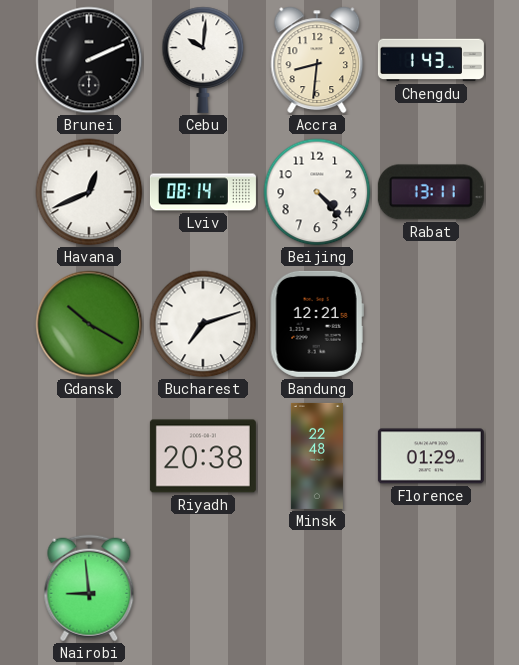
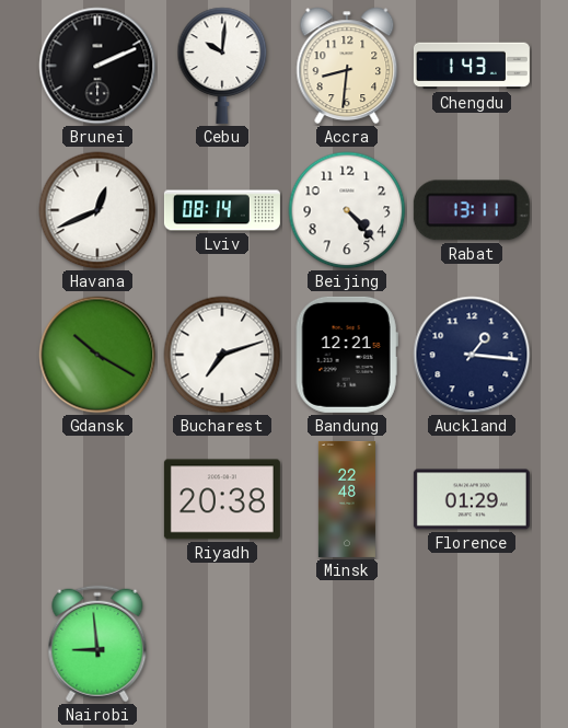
Auckland: none -> 1:16 (472, 355)
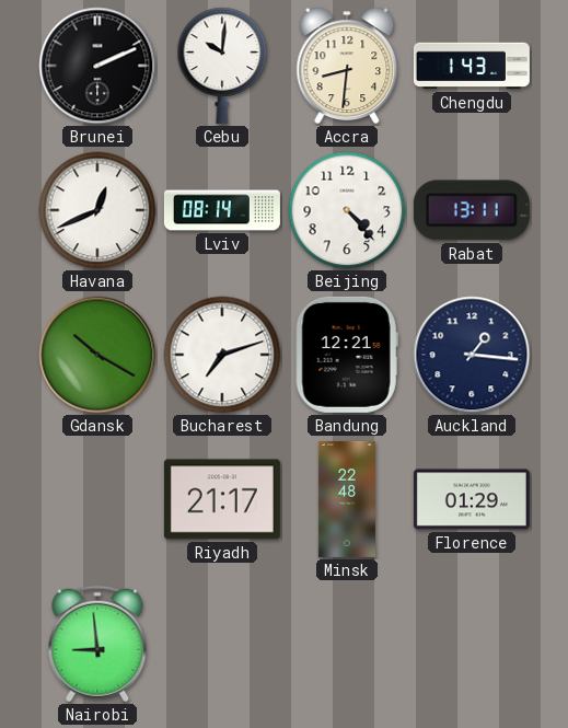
Riyadh: 20:38 -> 21:17 (222, 499)
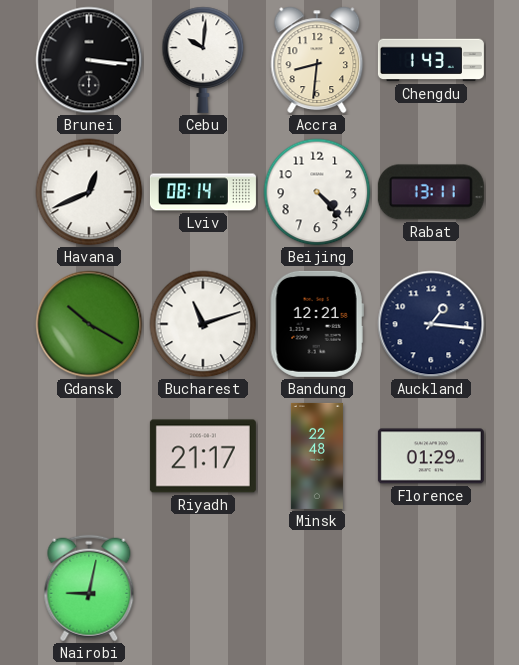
Brunei: 2:11 -> 3:16 (89, 60)
Bucharest: 7:12 -> 11:12 (203, 324)
Nairobi: 8:59 -> 9:02 (89, 588)
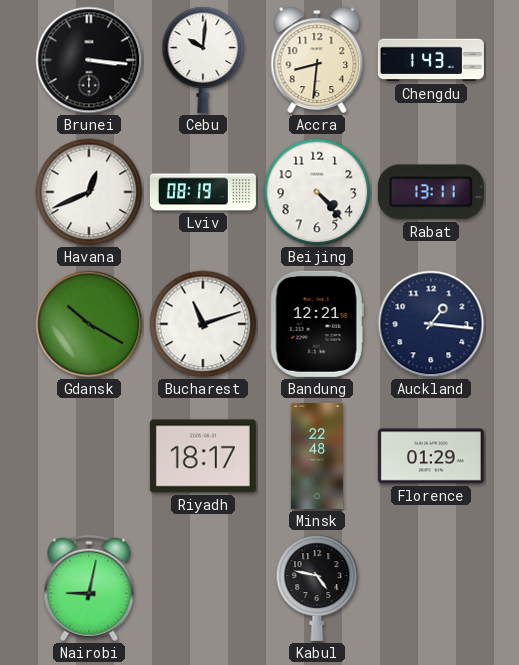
Lviv: 08:14 -> 08:19 (203, 192)
Riyadh: 21:17 -> 18:17 (203, 456)
Kabul: none -> 4:47 (317, 588)
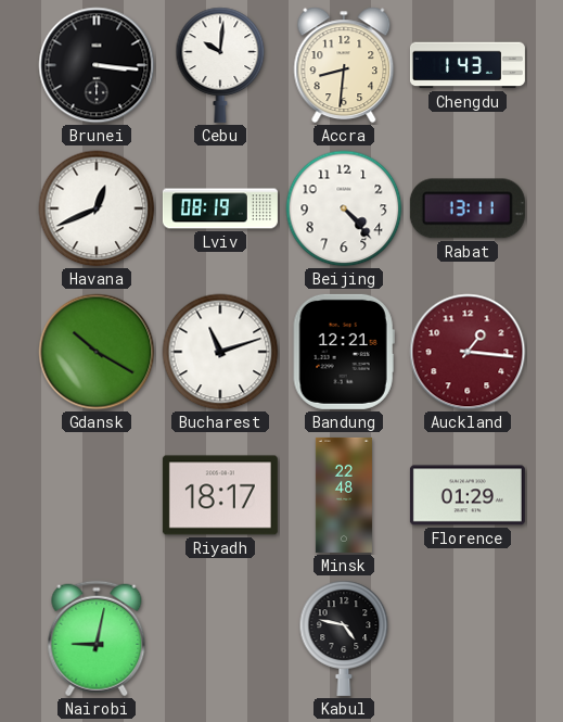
Auckland dial: navy -> burgundy (468, 352)
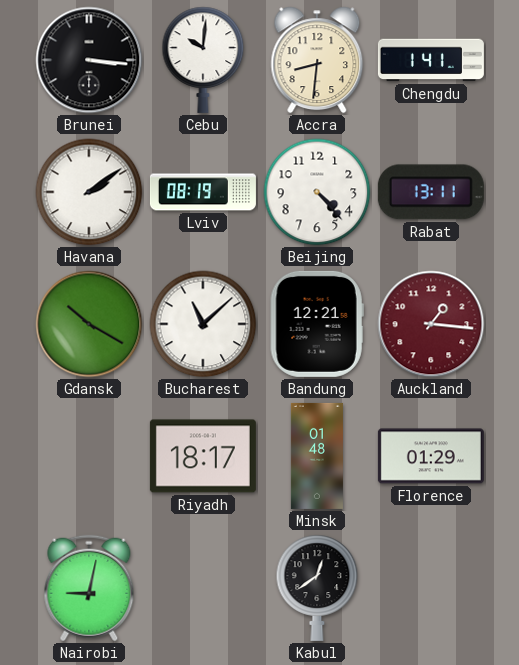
Chengdu: 1:43 -> 1:41 (431, 60)
Havana: 12:41 -> 2:09 (89, 192)
Bucharest: 11:12 -> 11:08 (203, 324)
Minsk: 22:48 -> 01:48 (317, 456)
Kabul: 4:47 -> 12:39 (317, 588)
